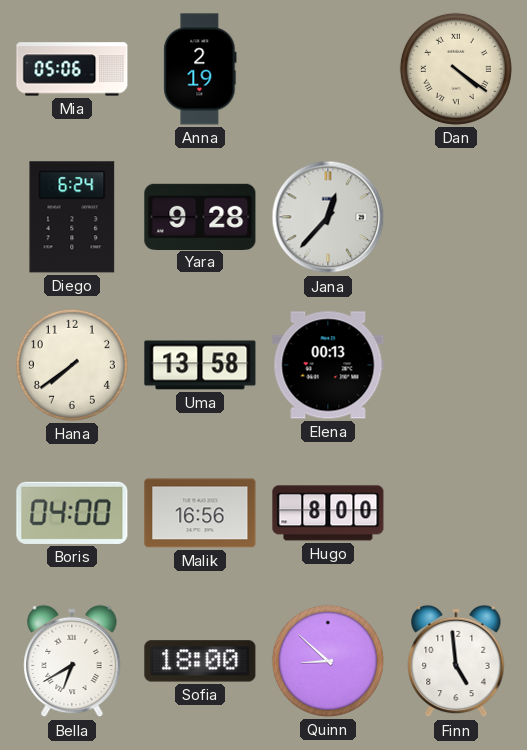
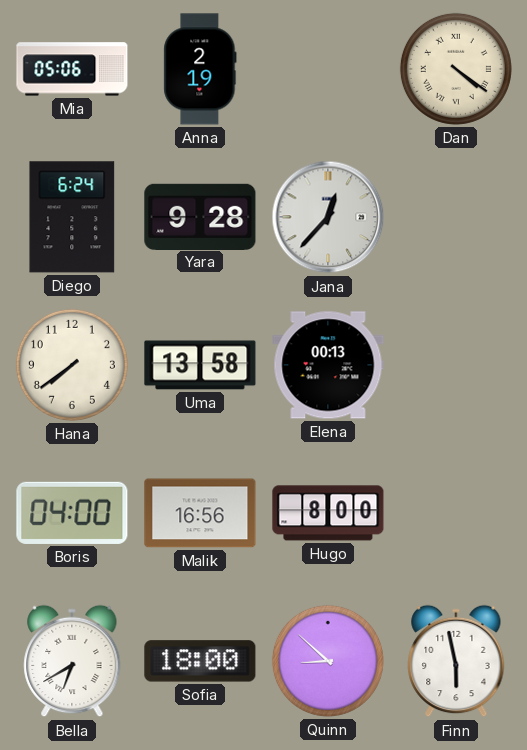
Finn: 4:59 -> 5:58 (456, 661)
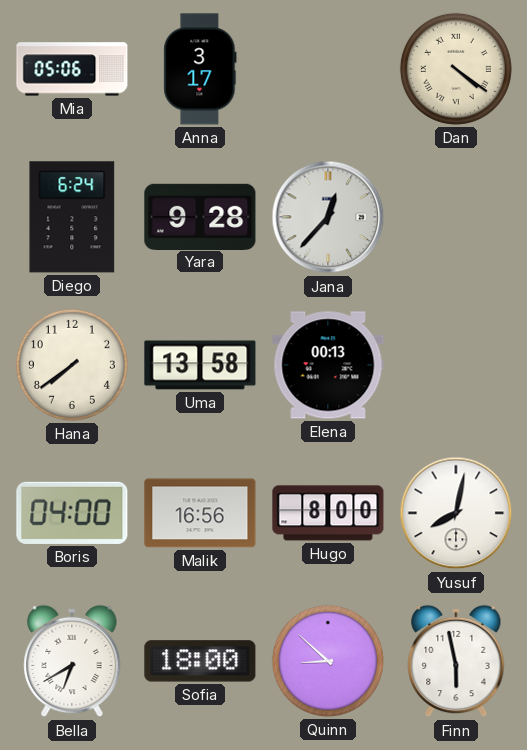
Anna: 2:19 -> 3:17 (200, 69)
Yusuf: none -> 8:02 (456, 513)
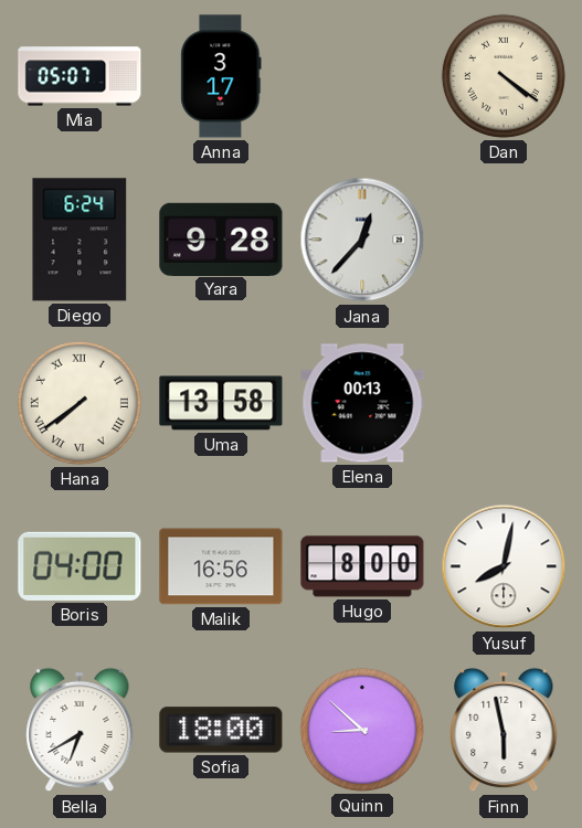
Mia: 05:06 -> 05:07 (80, 76)
Hana numerals: Arabic -> Roman (80, 403)
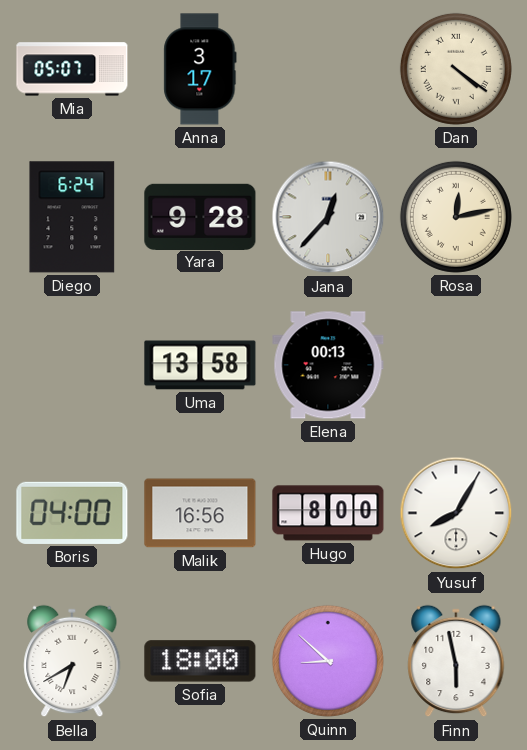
Rosa: none -> 12:13 (456, 217)
Hana: 7:39 -> none (80, 403)
Yusuf: 8:02 -> 8:05 (456, 513)
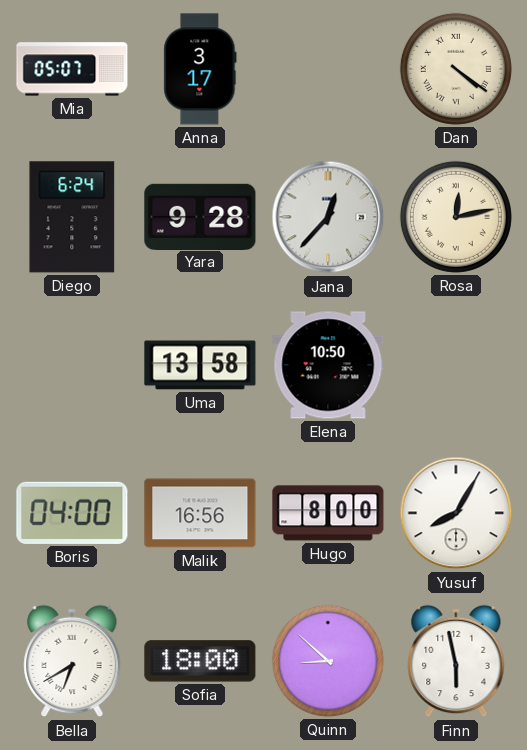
Elena: 00:13 -> 10:50 (328, 365)
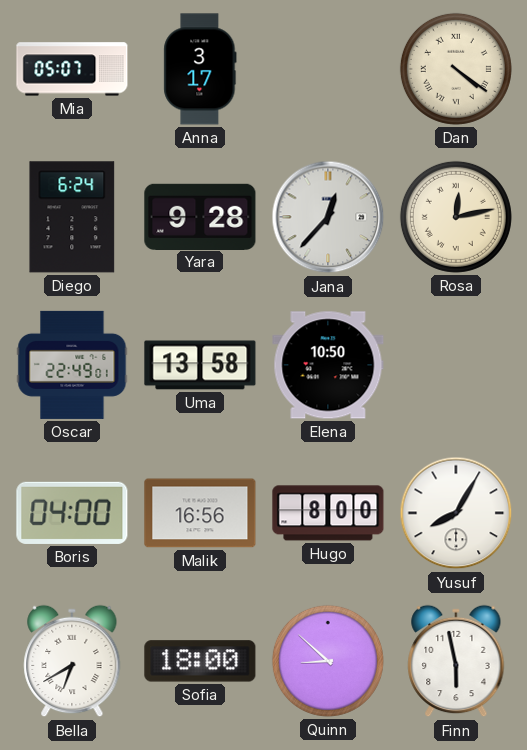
Oscar: none -> 22:49 (72, 365)
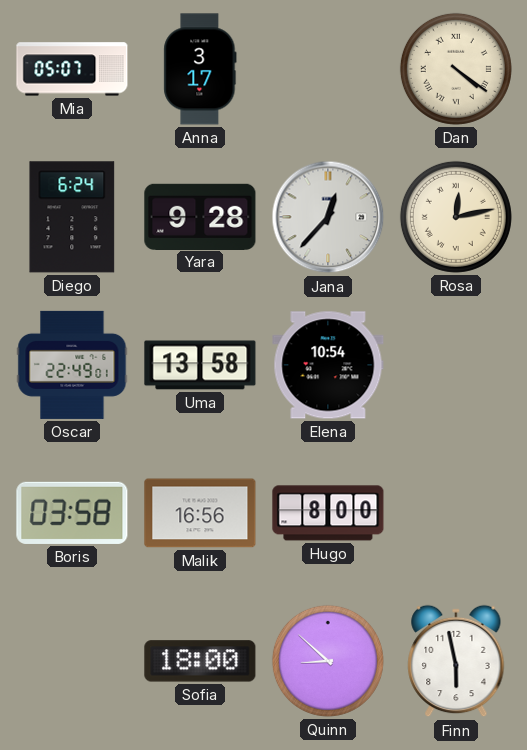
Elena: 10:50 -> 10:54 (328, 365)
Boris: 04:00 -> 03:58 (72, 513)
Yusuf: 8:05 -> none (456, 513)
Bella: 6:40 -> none (72, 661)
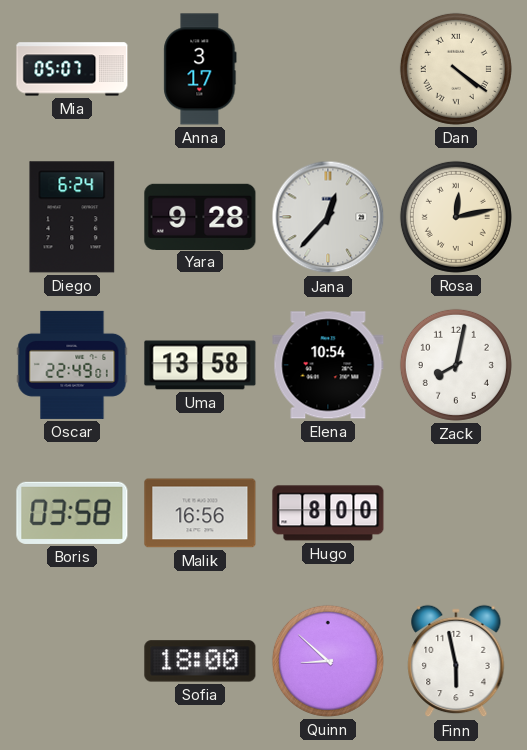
Zack: none -> 8:02 (456, 365)
